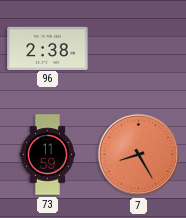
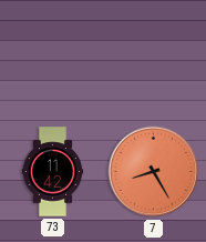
96: 2:38 -> none (48, 48)
73: 11:59 -> 11:42 (53, 172)
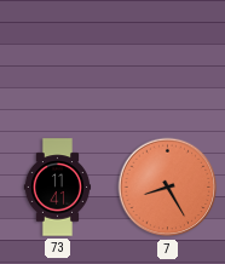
73: 11:42 -> 11:41 (58, 188)
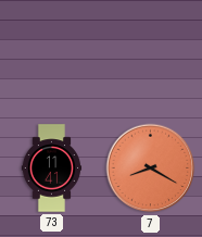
7: 8:25 -> 8:20 (151, 169)
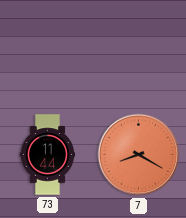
73: 11:41 -> 11:44 (48, 155)
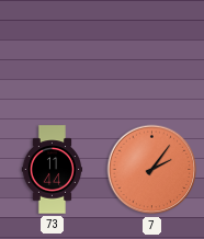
7: 8:20 -> 2:06 (152, 170)
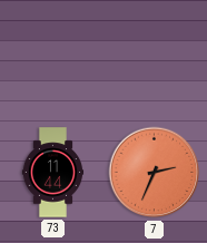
7: 2:06 -> 2:34 (155, 173)
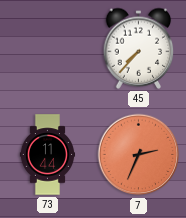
45: none -> 7:37 (139, 48)
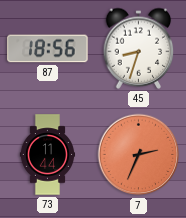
87: none -> 18:56 (48, 49)
45: 7:37 -> 8:33 (139, 48)
